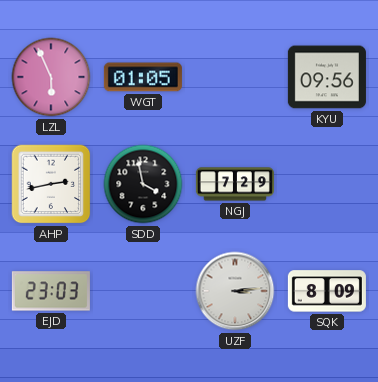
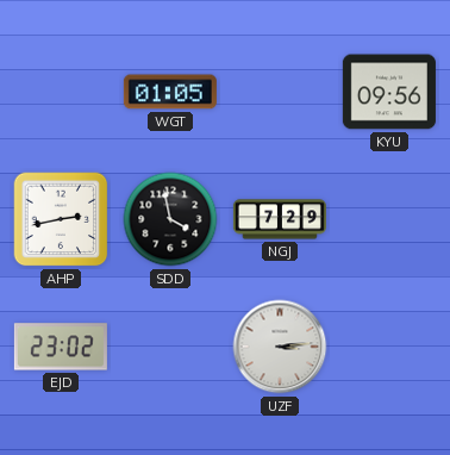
LZL: 5:56 -> none (51, 77)
EJD: 23:03 -> 23:02 (61, 347)
SQK: 8:09 -> none (327, 291)
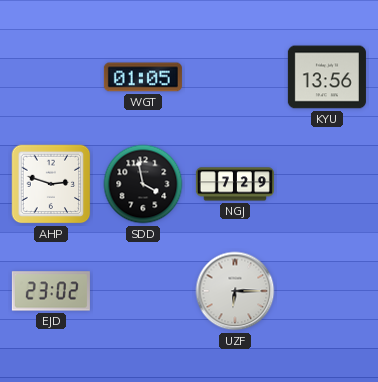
KYU: 09:56 -> 13:56 (327, 77)
AHP: 2:43 -> 2:48 (51, 184)
UZF: 3:14 -> 6:15 (235, 291)
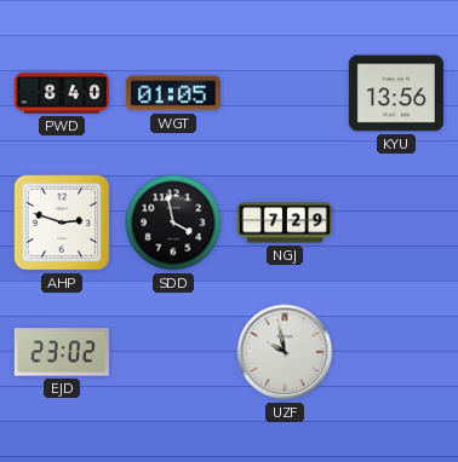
PWD: none -> 8:40 (62, 93)
UZF: 6:15 -> 9:58 (285, 352)
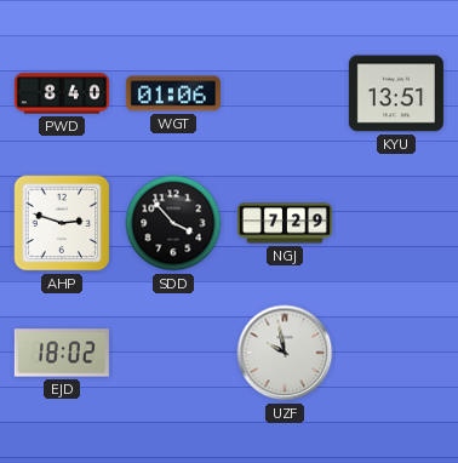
WGT: 01:05 -> 01:06 (173, 93)
KYU: 13:56 -> 13:51 (396, 93)
SDD: 3:58 -> 3:53 (173, 223)
EJD: 23:02 -> 18:02 (62, 353)
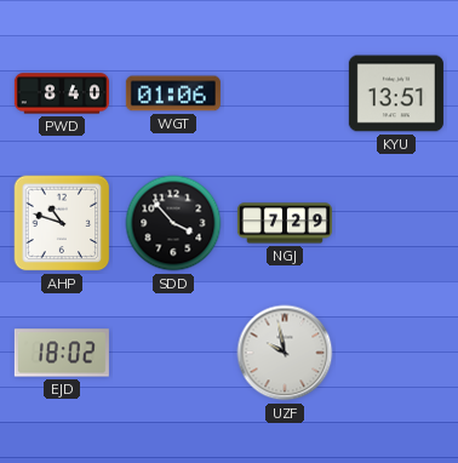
AHP: 2:48 -> 10:48 (62, 223)
